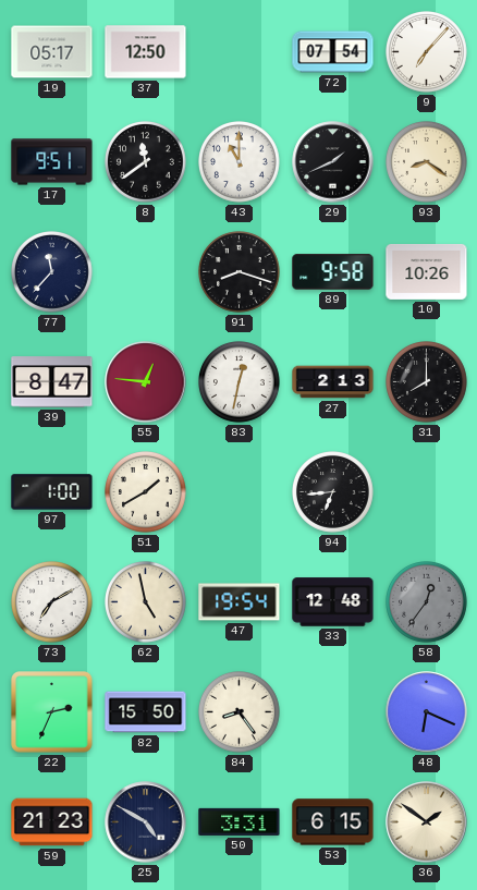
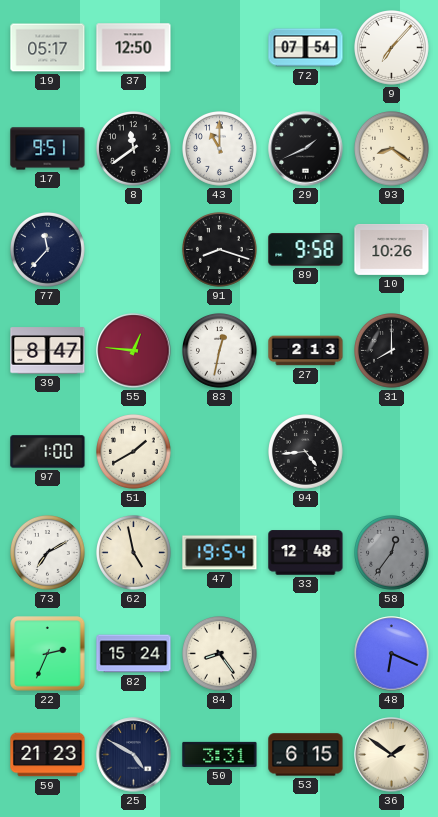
94: 6:44 -> 4:44 (306, 452)
82: 15:50 -> 15:24 (134, 654)
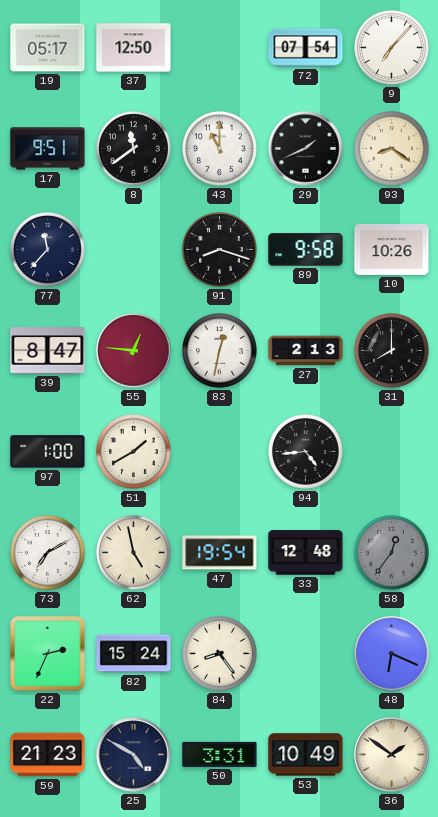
53: 6:15 -> 10:49 (306, 755)
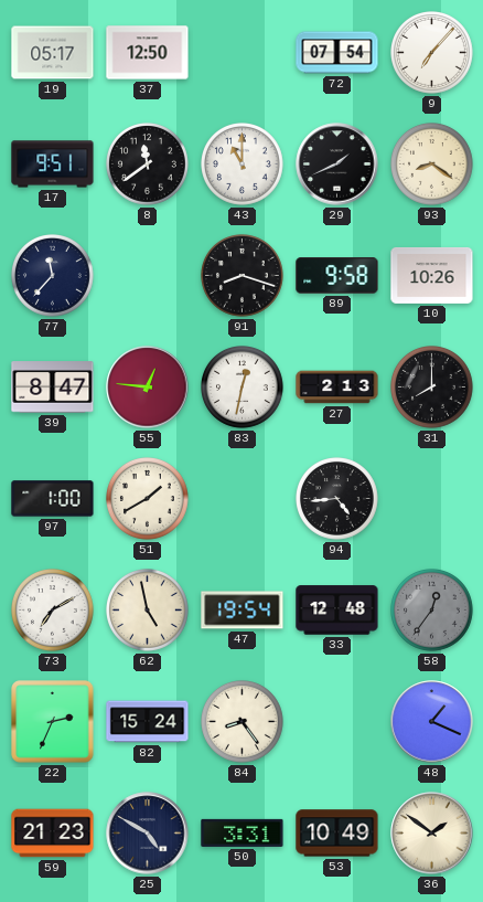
48: 6:19 -> 1:19 (432, 722)
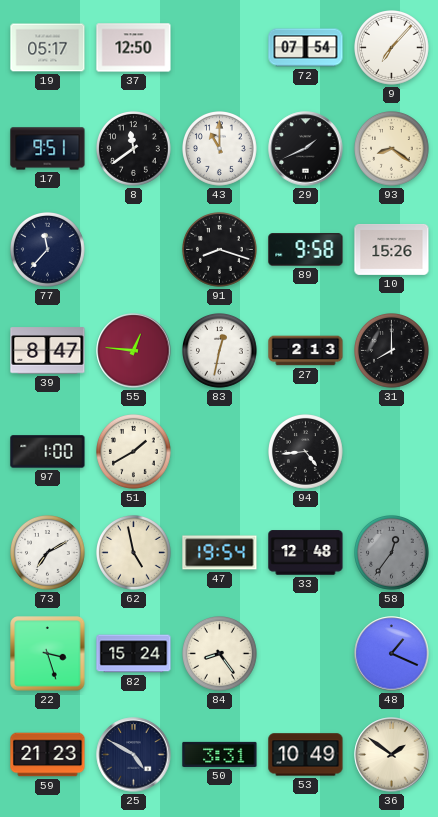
10: 10:26 -> 15:26 (392, 249)
22: 2:34 -> 3:27 (48, 654)
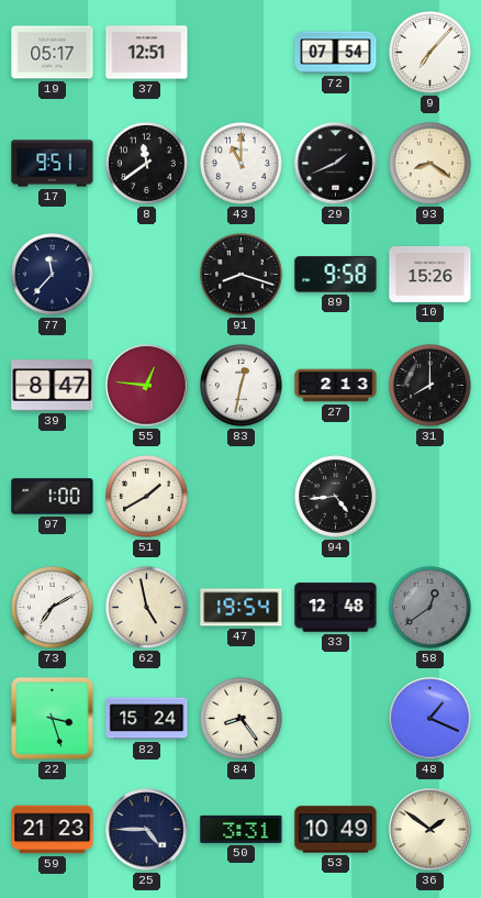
37: 12:50 -> 12:51 (147, 53)
58: 12:36 -> 12:39 (430, 608)
25: 4:50 -> 4:45 (147, 830)
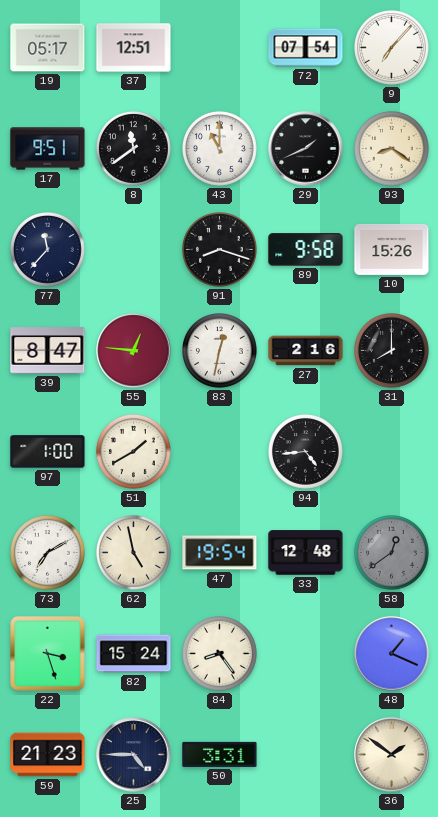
27: 2:13 -> 2:16 (306, 351)
53: 10:49 -> none (336, 830)
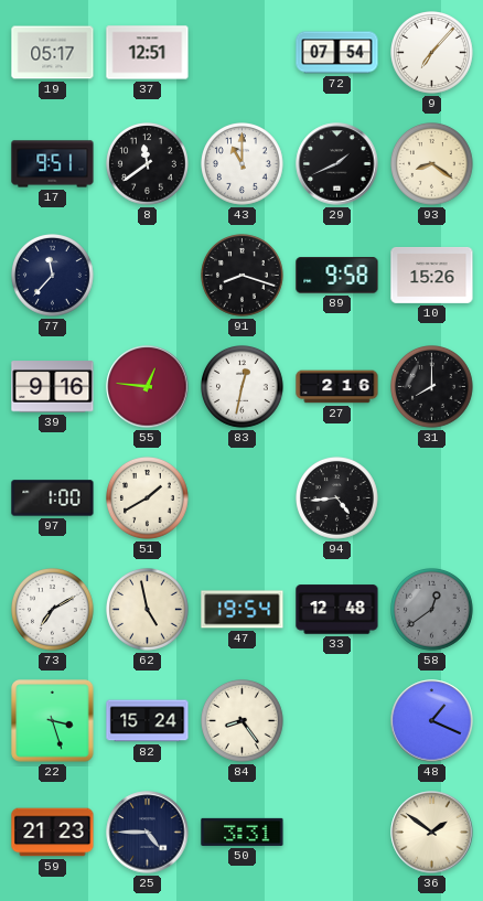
39: 8:47 -> 9:16 (53, 387)
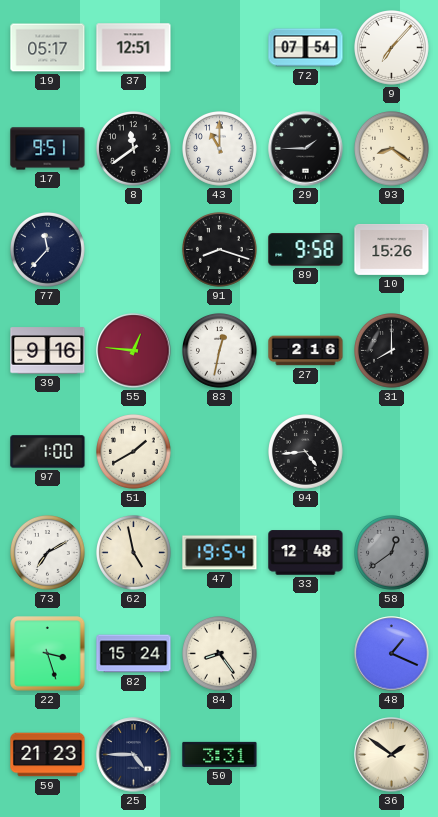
29: 1:41 -> 1:45 (306, 149)
